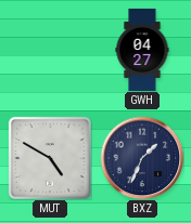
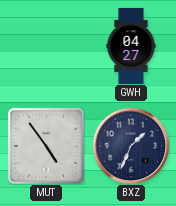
MUT: 4:50 -> 4:54 (46, 146)
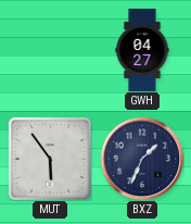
MUT: 4:54 -> 5:54 (50, 159)
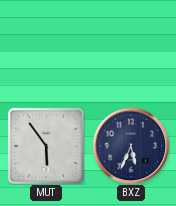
GWH: 04:27 -> none (142, 50)
BXZ: 1:34 -> 5:34 (131, 146)
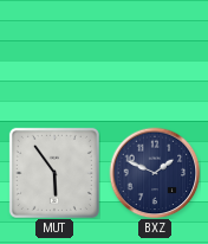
BXZ: 5:34 -> 1:49 (155, 173)
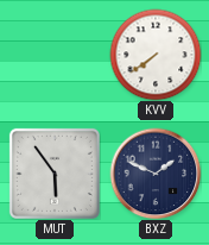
KVV: none -> 7:39 (156, 55)
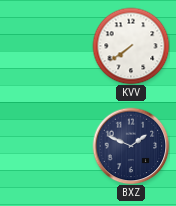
MUT: 5:54 -> none (55, 174)
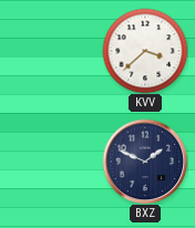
KVV: 7:39 -> 3:38 (145, 51)
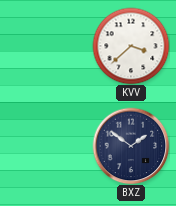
BXZ: 1:49 -> 1:51 (131, 146)
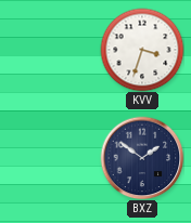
KVV: 3:38 -> 3:33 (142, 50)
